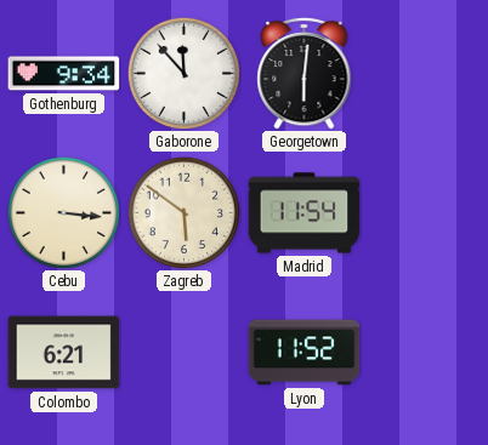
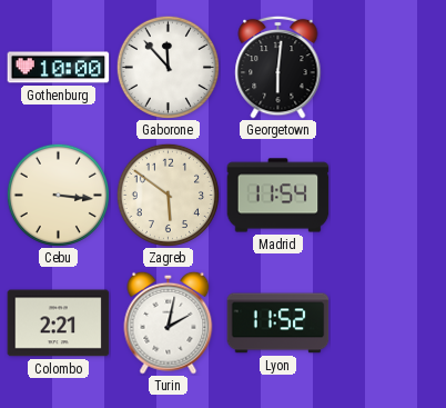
Gothenburg: 9:34 -> 10:00 (59, 68)
Colombo: 6:21 -> 2:21 (59, 324)
Turin: none -> 2:02 (169, 322)
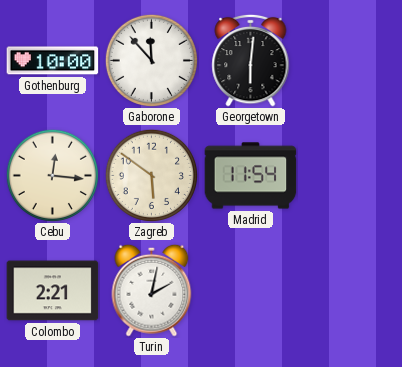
Cebu: 3:16 -> 12:16 (52, 175)
Lyon: 11:52 -> none (278, 324)
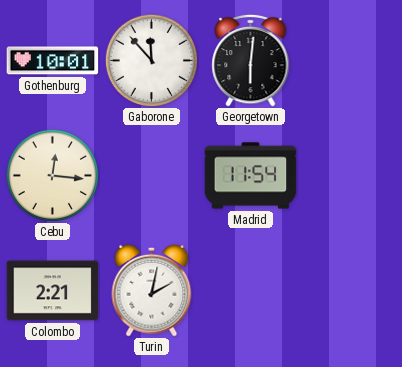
Gothenburg: 10:00 -> 10:01 (53, 61)
Zagreb: 5:51 -> none (151, 175)
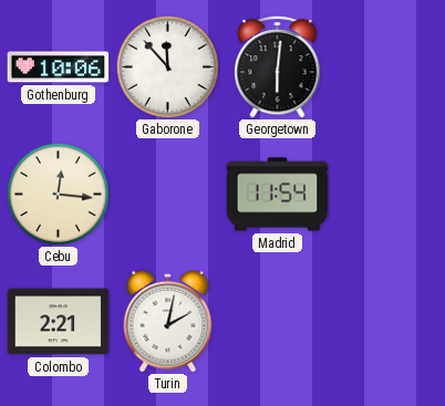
Gothenburg: 10:01 -> 10:06 (59, 67)
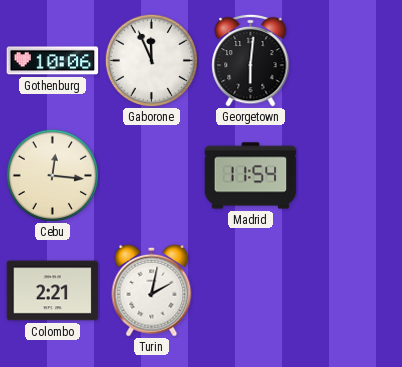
Gaborone: 11:53 -> 11:56 (151, 60)
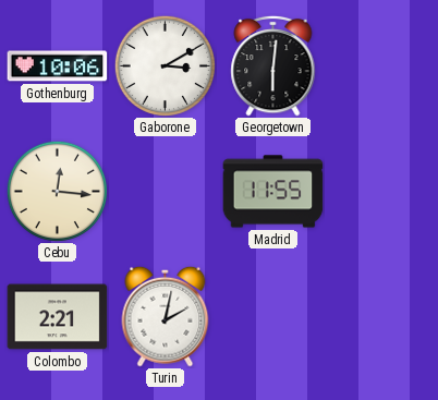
Gaborone: 11:56 -> 3:10 (165, 65)
Madrid: 11:54 -> 11:55 (273, 192)
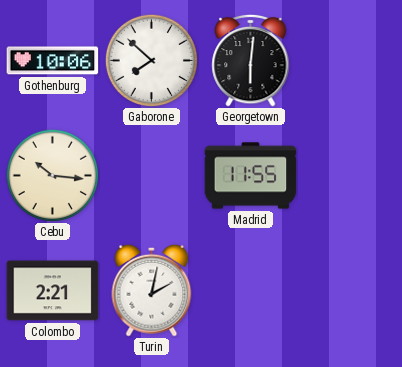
Gaborone: 3:10 -> 7:52 (151, 60)
Cebu: 12:16 -> 10:16 (52, 175)
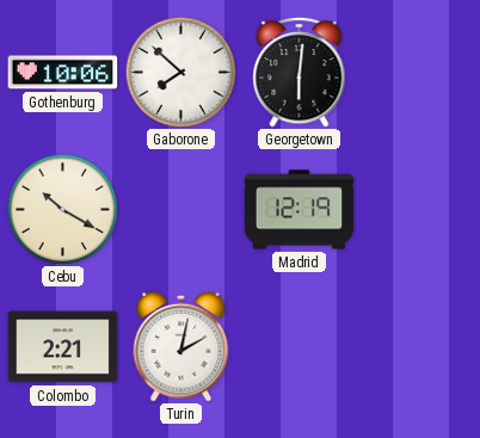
Cebu: 10:16 -> 10:20 (62, 209)
Madrid: 11:55 -> 12:19 (300, 210)
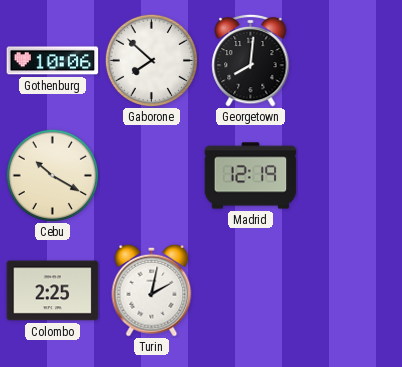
Georgetown: 6:01 -> 8:01 (251, 60)
Colombo: 2:21 -> 2:25 (53, 291)
